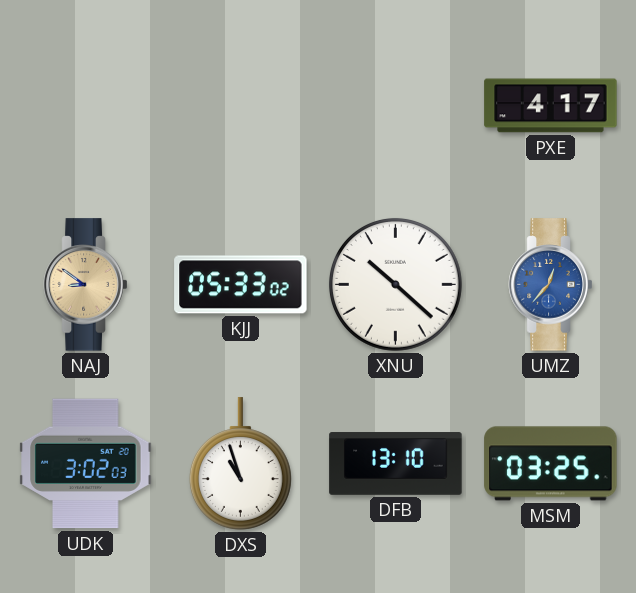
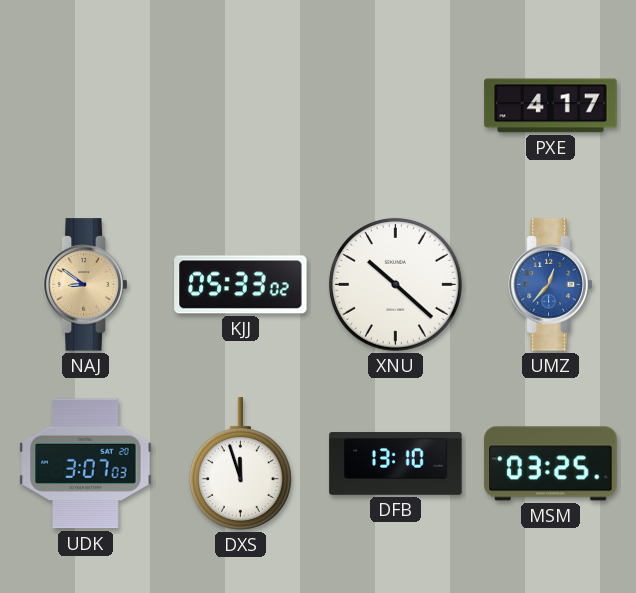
UDK: 3:02 -> 3:07 (86, 464)
DXS: 10:57 -> 11:57 (240, 464)
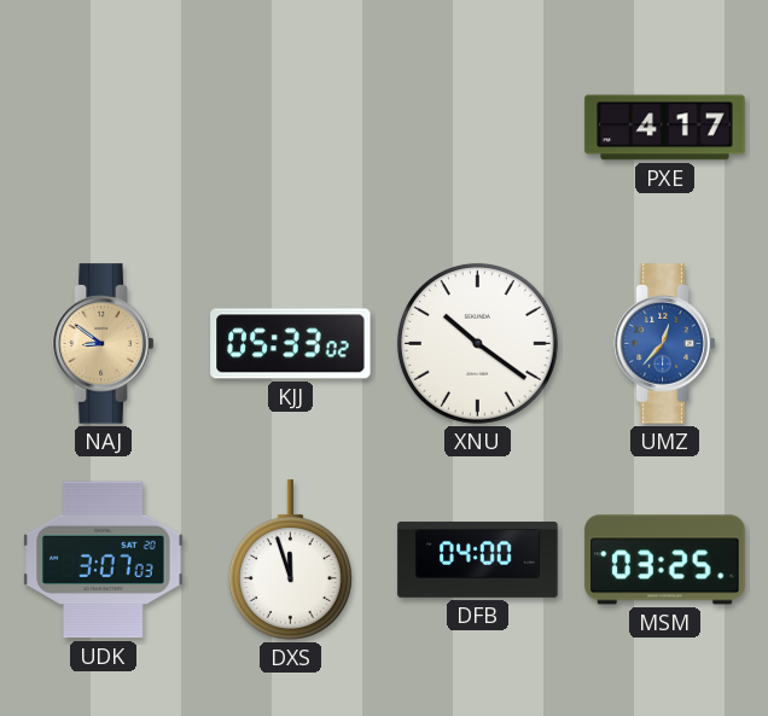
XNU: 10:22 -> 10:21 (477, 343)
DFB: 13:10 -> 04:00 (478, 560)
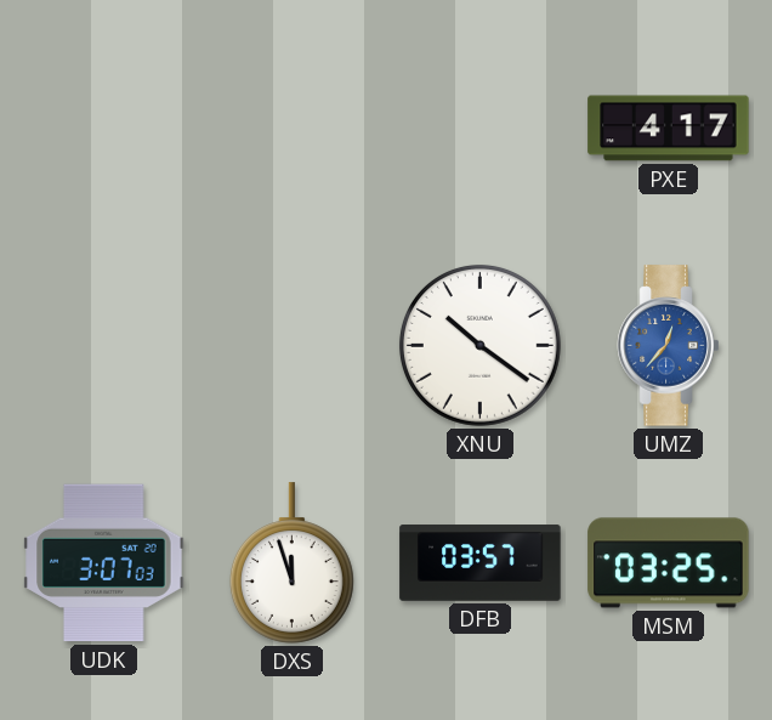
NAJ: 8:51 -> none (104, 344)
KJJ: 05:33 -> none (291, 344)
DFB: 04:00 -> 03:57 (481, 563)
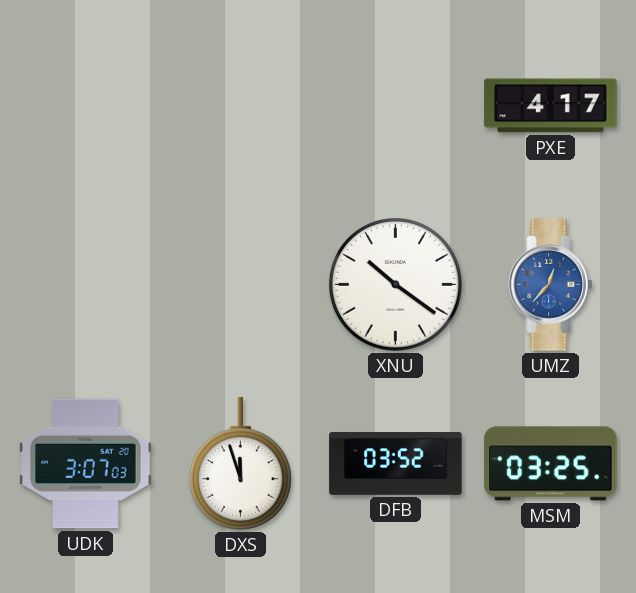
DFB: 03:57 -> 03:52 (396, 464)
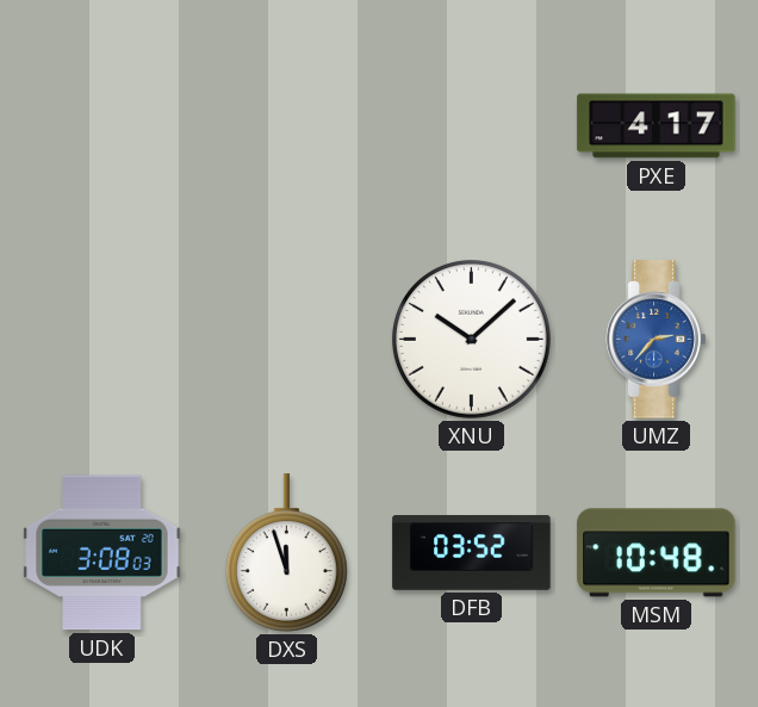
XNU: 10:21 -> 10:08 (471, 339)
UMZ: 12:37 -> 2:37 (657, 340)
UDK: 3:07 -> 3:08 (102, 553)
MSM: 03:25 -> 10:48 (657, 553)
